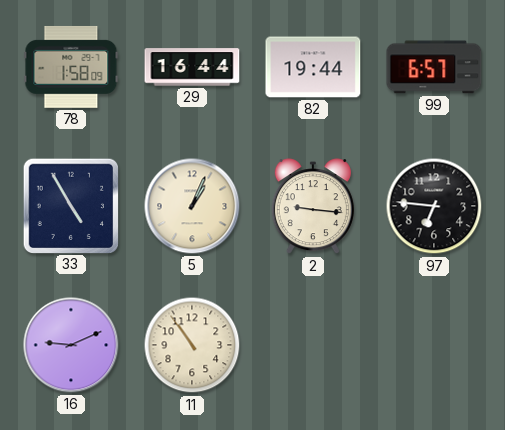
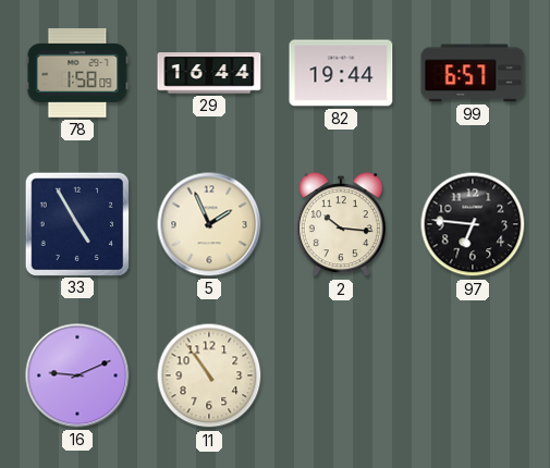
5: 1:04 -> 1:56 (209, 224)
2: 9:16 -> 10:16 (341, 225)
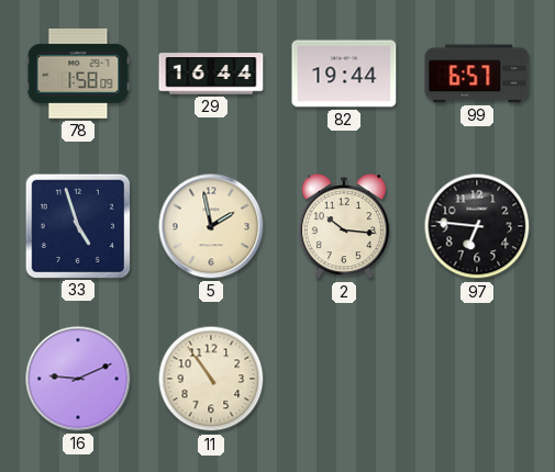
33: 4:55 -> 4:57 (77, 225)
5: 1:56 -> 1:58 (211, 226)
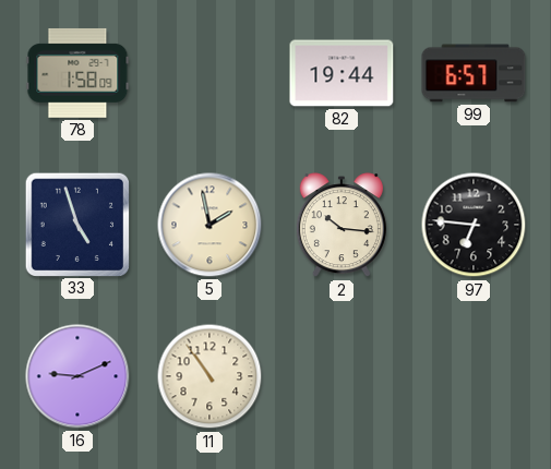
29: 16:44 -> none (211, 74)
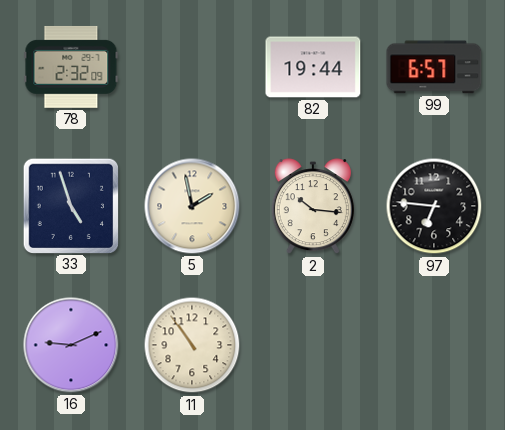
78: 1:58 -> 2:32 (71, 67)
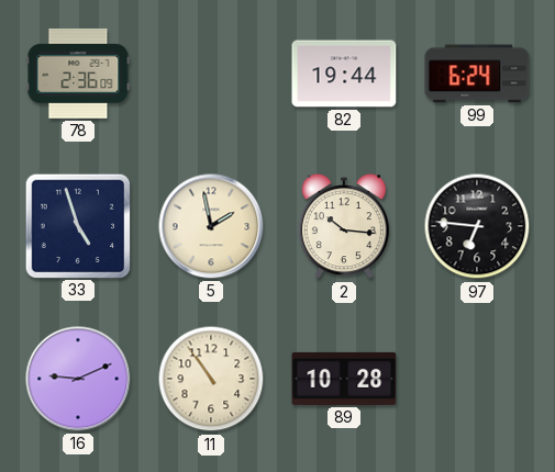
78: 2:32 -> 2:36 (78, 74)
99: 6:57 -> 6:24 (477, 74)
89: none -> 10:28 (344, 379)
